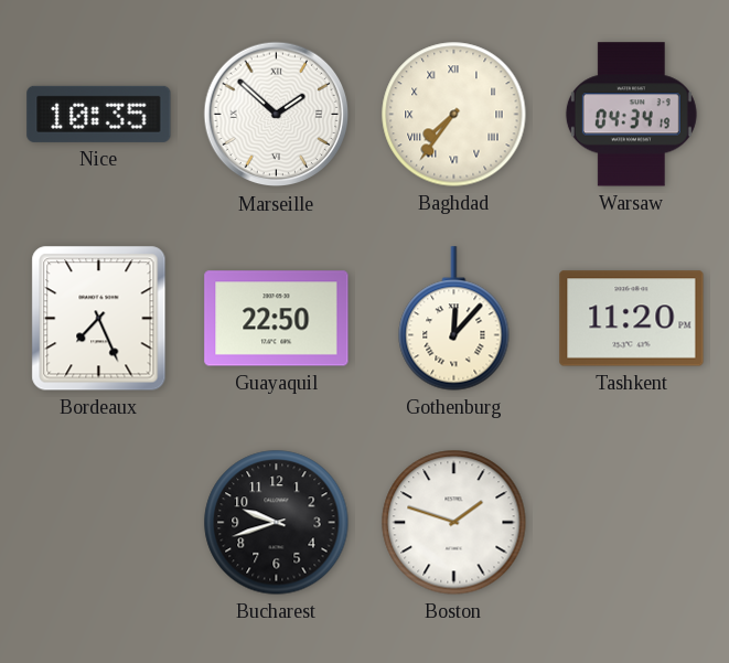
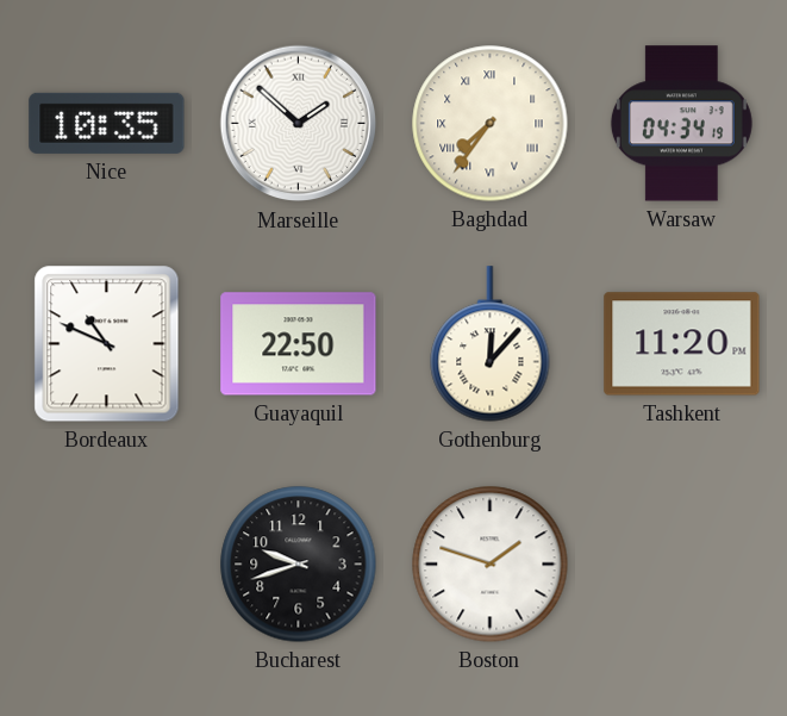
Bordeaux: 7:26 -> 10:49 (107, 344)
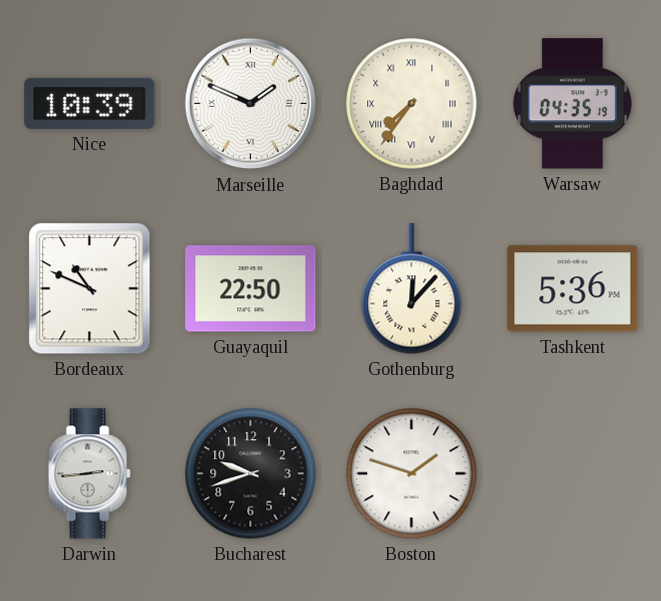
Nice: 10:35 -> 10:39 (90, 103)
Marseille: 1:52 -> 1:49 (251, 104)
Warsaw: 04:34 -> 04:35 (572, 104)
Tashkent: 11:20 -> 5:36 (573, 289)
Darwin: none -> 2:44 (89, 474)
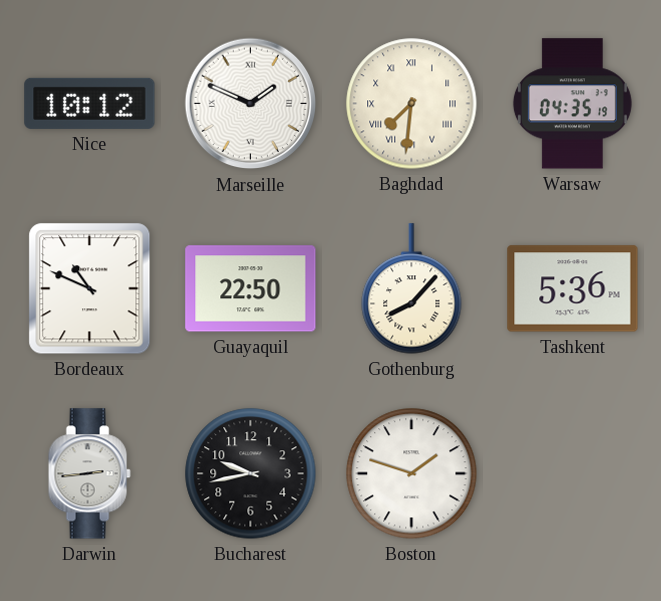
Nice: 10:39 -> 10:12 (90, 103)
Baghdad: 7:36 -> 7:31 (412, 104)
Gothenburg: 12:07 -> 8:07 (412, 289)
Bucharest: 9:42 -> 9:43 (251, 474)
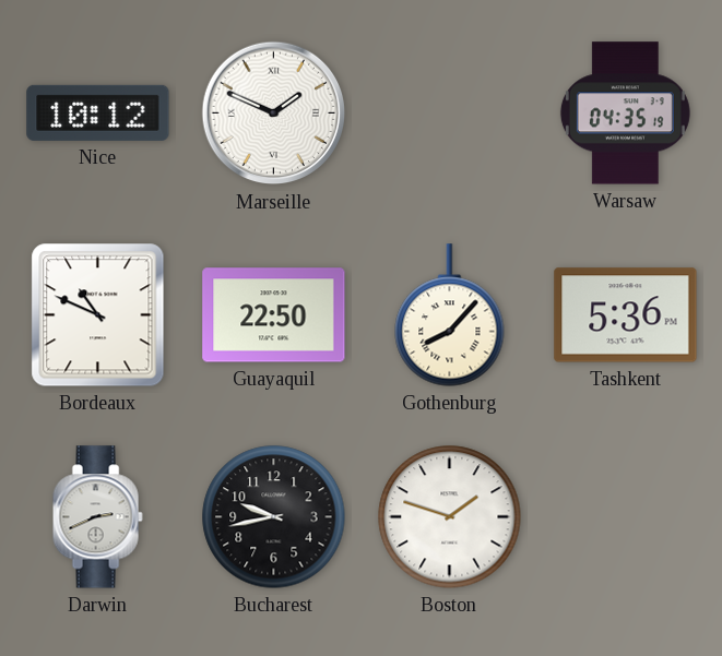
Baghdad: 7:31 -> none (412, 104)
Darwin: 2:44 -> 2:41 (97, 517)
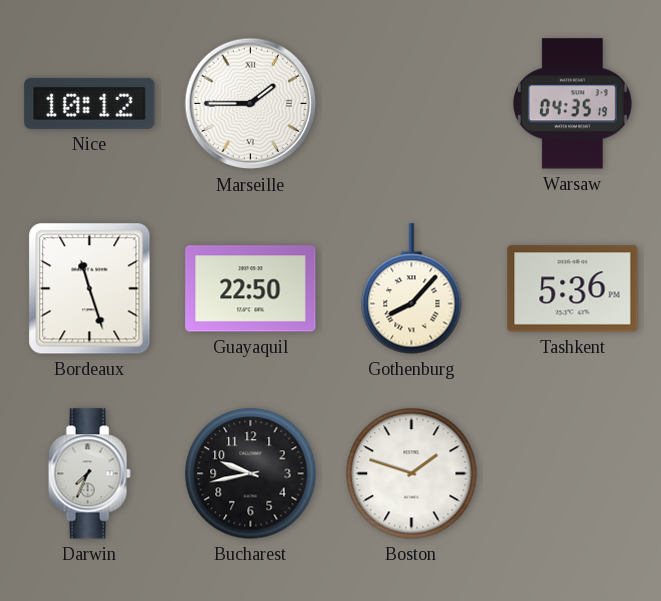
Marseille: 1:49 -> 1:45 (251, 104)
Bordeaux: 10:49 -> 11:27 (90, 289)
Darwin: 2:41 -> 7:34 (89, 474)
